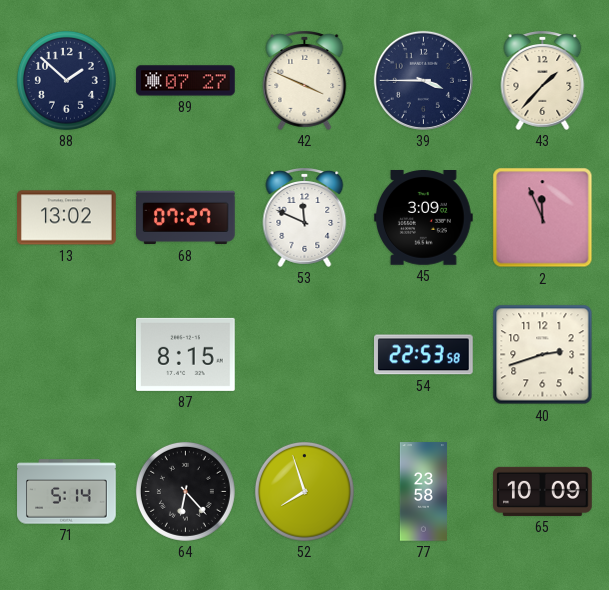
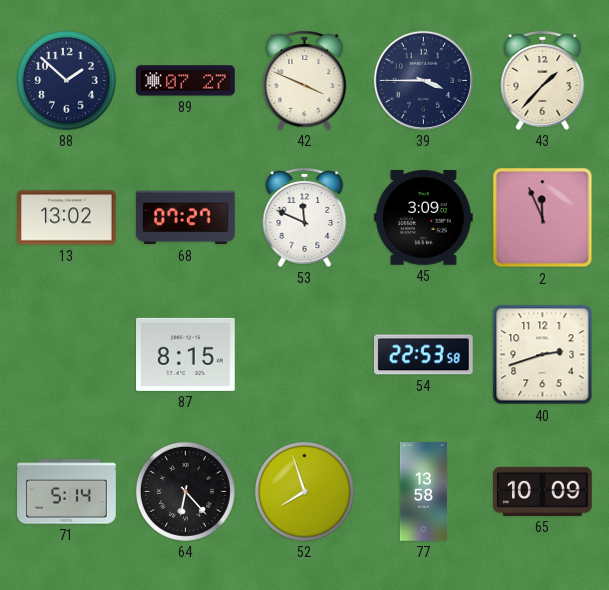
77: 23:58 -> 13:58 (423, 492)
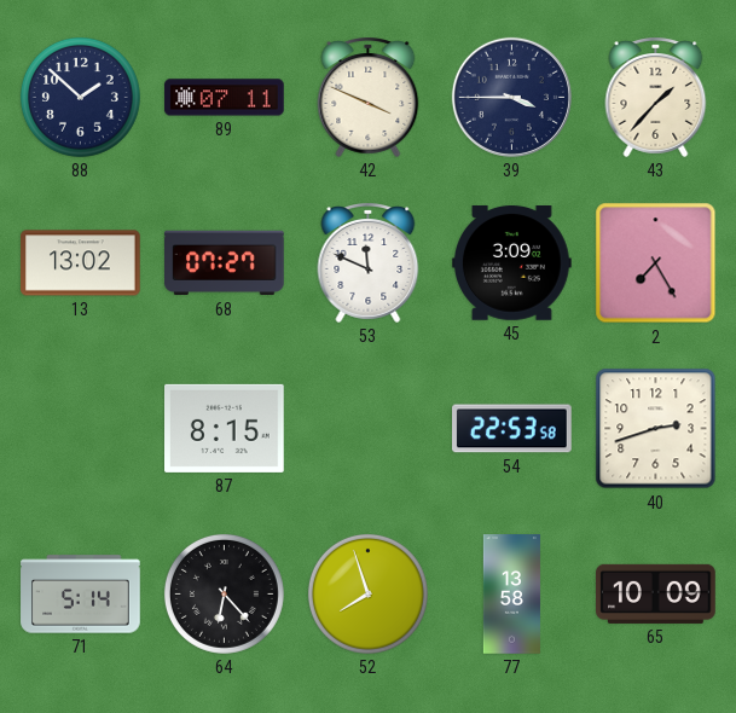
89: 07:27 -> 07:11 (225, 98)
2: 11:56 -> 7:25 (656, 263)
